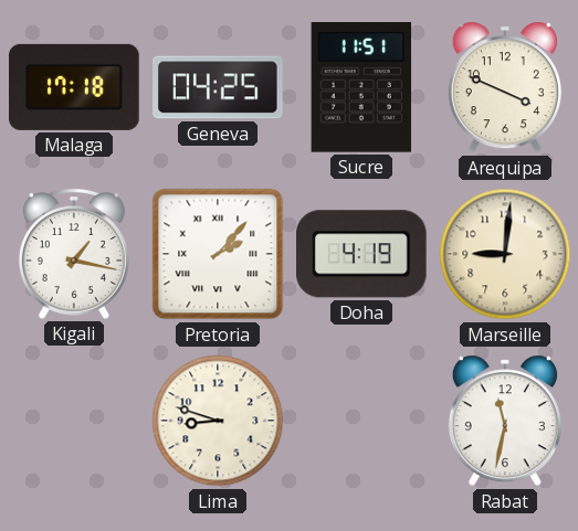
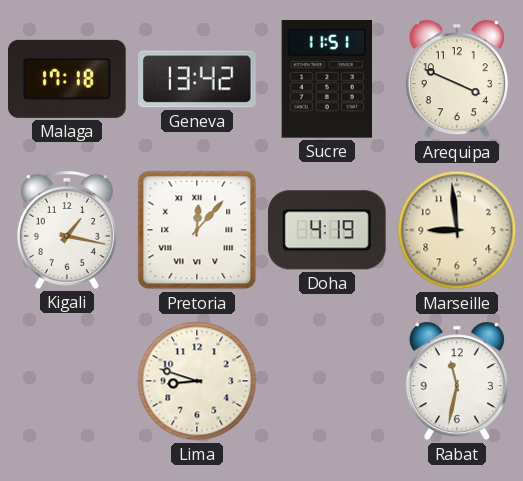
Geneva: 04:25 -> 13:42 (198, 79)
Pretoria: 2:07 -> 12:07 (197, 230)
Marseille: 9:01 -> 8:59 (457, 230)
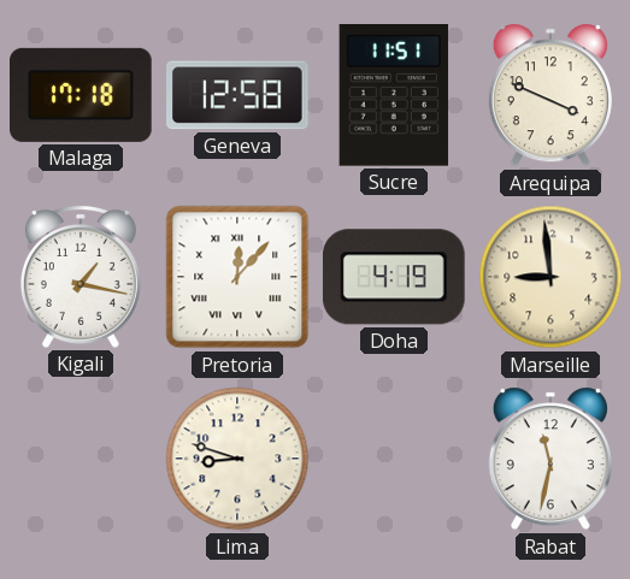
Geneva: 13:42 -> 12:58 (239, 95)
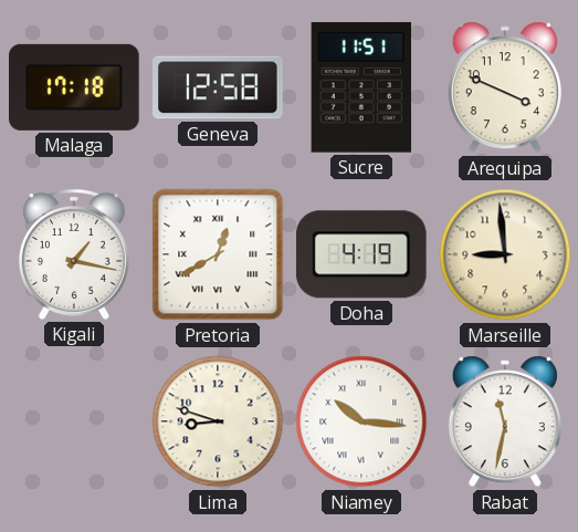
Pretoria: 12:07 -> 12:40 (218, 254)
Niamey: none -> 10:16 (361, 421)
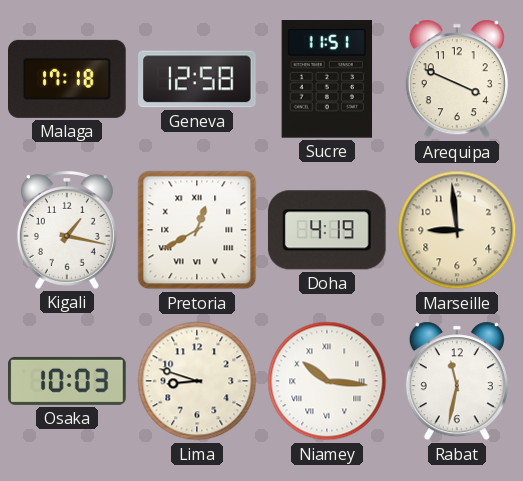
Osaka: none -> 10:03 (67, 381)
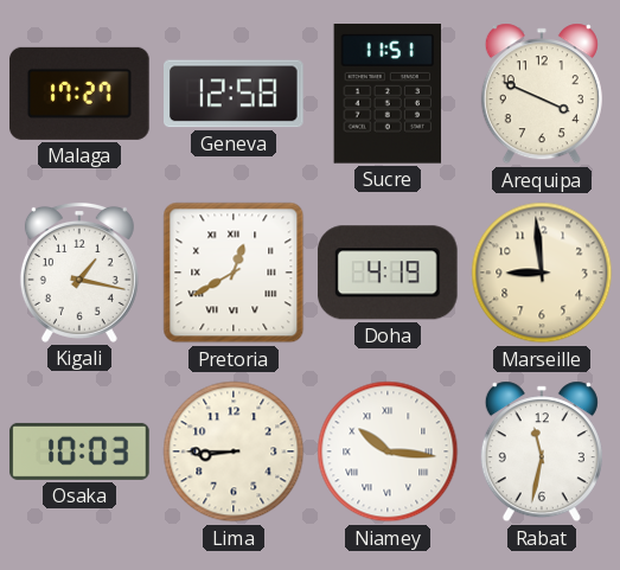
Malaga: 17:18 -> 17:27 (81, 94)
Lima: 8:48 -> 8:45 (234, 451)
